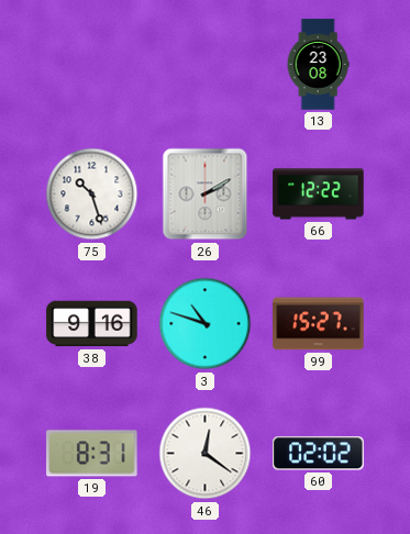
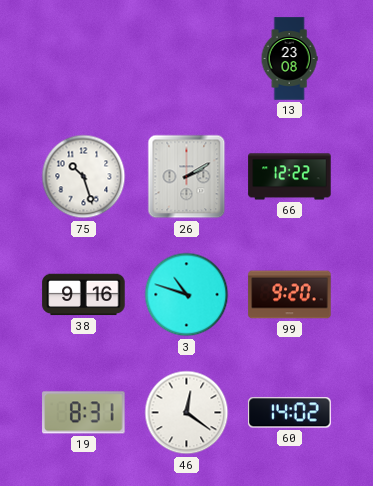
99: 15:27 -> 9:20 (290, 295)
60: 02:02 -> 14:02 (290, 413)
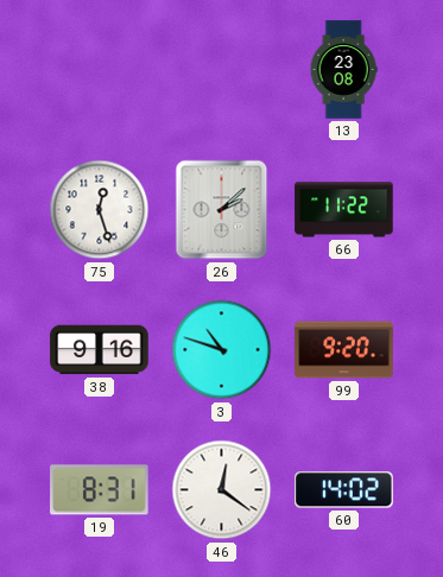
75: 10:27 -> 12:27 (100, 210)
26: 2:10 -> 2:08 (222, 210)
66: 12:22 -> 11:22 (344, 210)
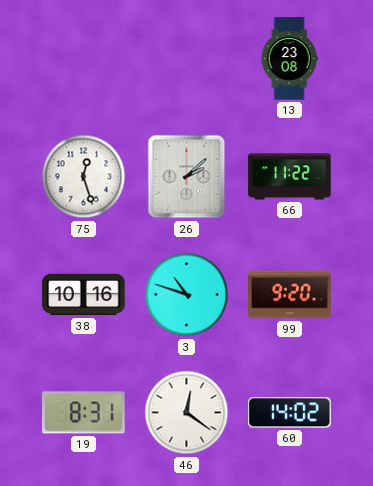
38: 9:16 -> 10:16 (84, 295)
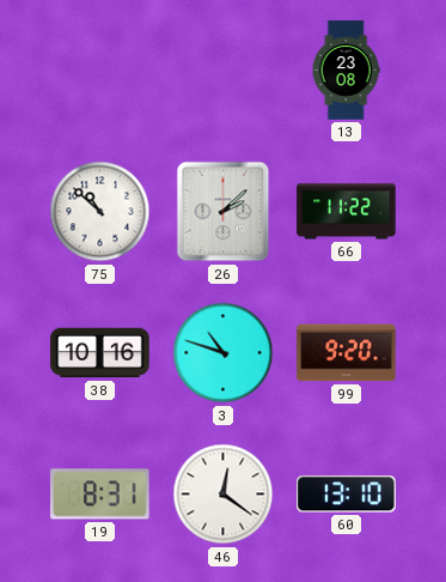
75: 12:27 -> 10:52 (100, 212)
60: 14:02 -> 13:10 (347, 495)
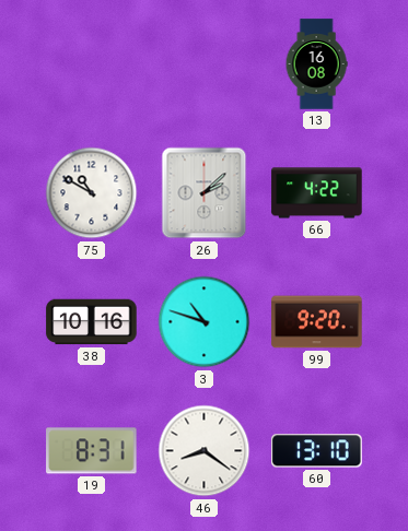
13: 23:08 -> 16:08 (316, 64)
75: 10:52 -> 10:50 (92, 193)
66: 11:22 -> 4:22 (317, 193)
46: 12:21 -> 8:21 (205, 451)
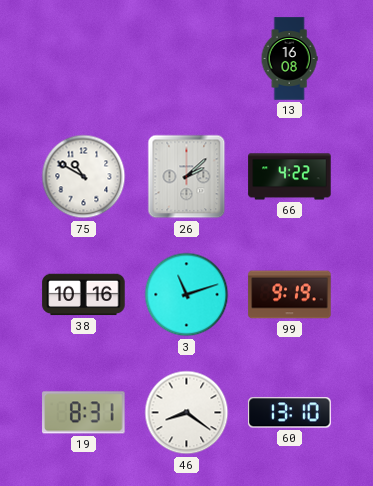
3: 10:48 -> 11:12 (187, 295)
99: 9:20 -> 9:19 (290, 295)
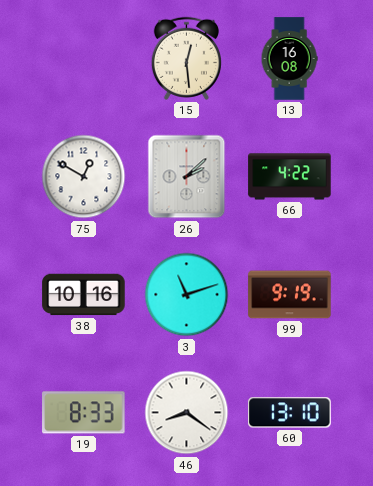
15: none -> 12:29 (186, 58)
75: 10:50 -> 12:50 (84, 177)
19: 8:31 -> 8:33 (84, 413)
